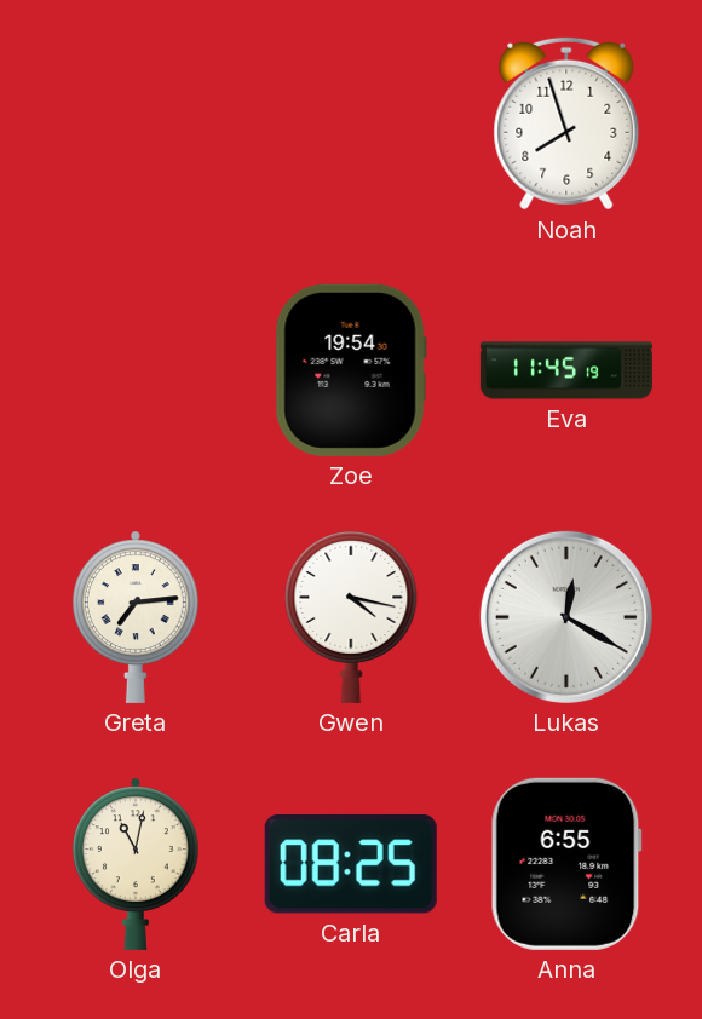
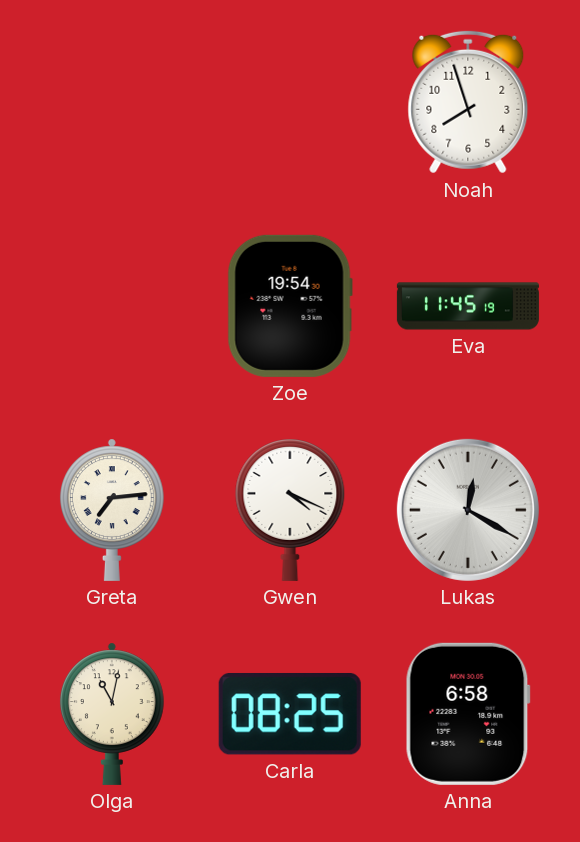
Gwen: 4:17 -> 4:19 (290, 510)
Anna: 6:55 -> 6:58 (468, 714)
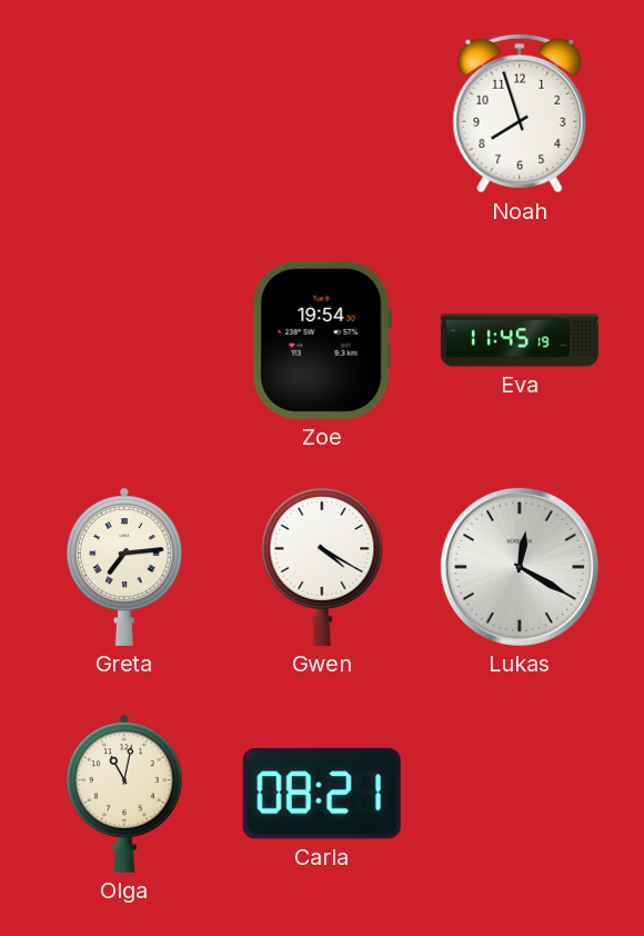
Gwen: 4:19 -> 4:20 (322, 567)
Carla: 08:25 -> 08:21 (322, 794)
Anna: 6:58 -> none (468, 714)
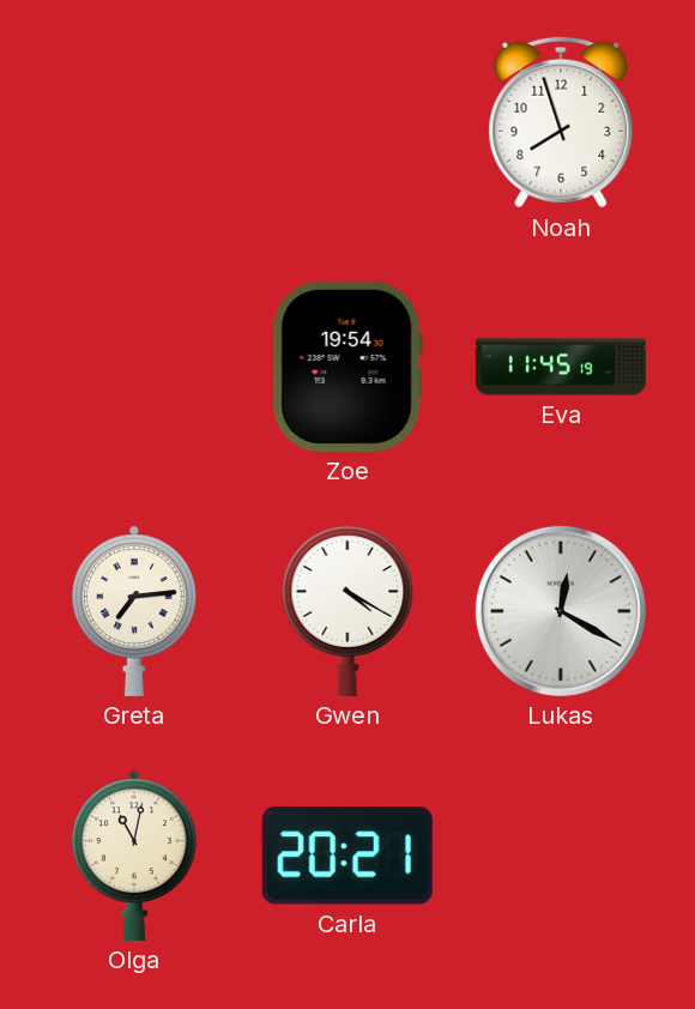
Carla: 08:21 -> 20:21 (347, 856)
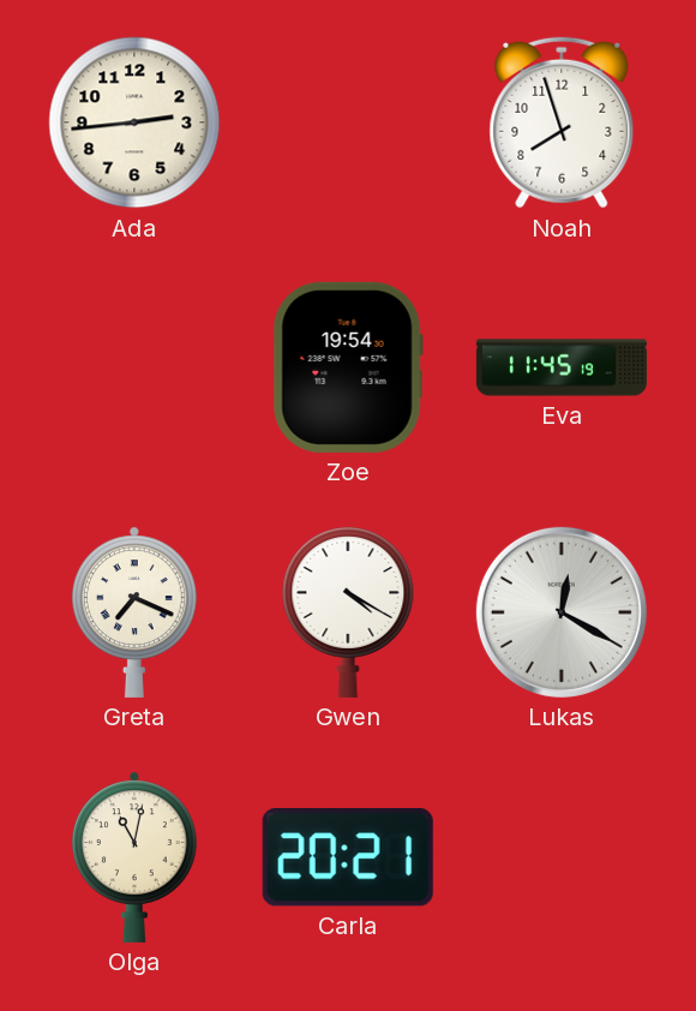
Ada: none -> 2:44 (134, 122)
Greta: 7:14 -> 7:19 (134, 612)
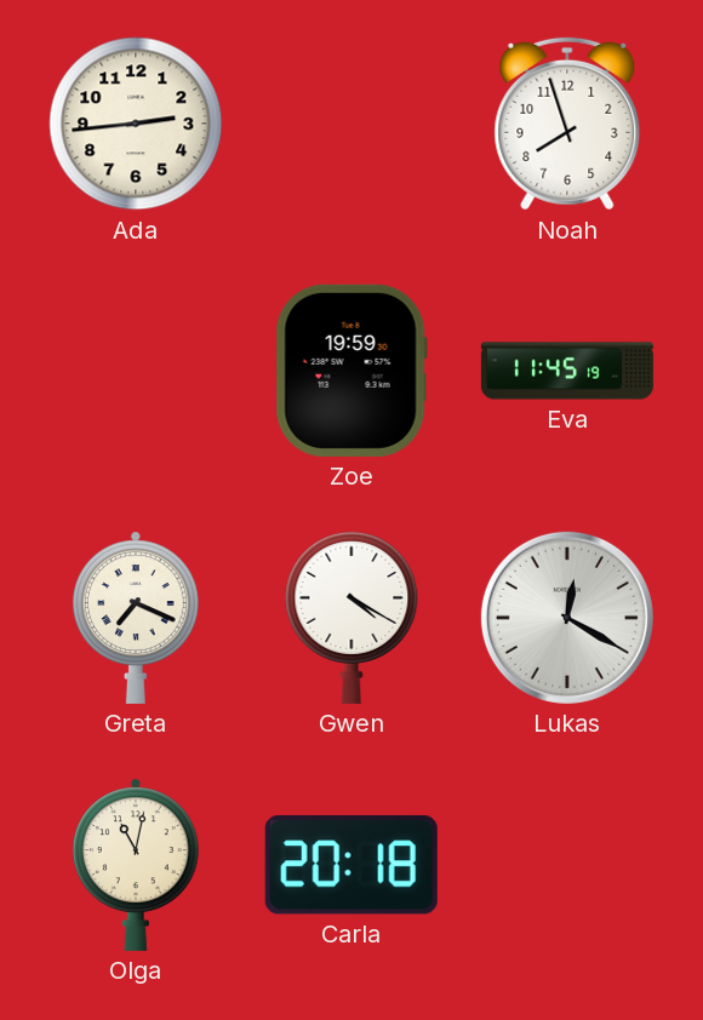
Zoe: 19:54 -> 19:59 (351, 371)
Carla: 20:21 -> 20:18 (351, 865)
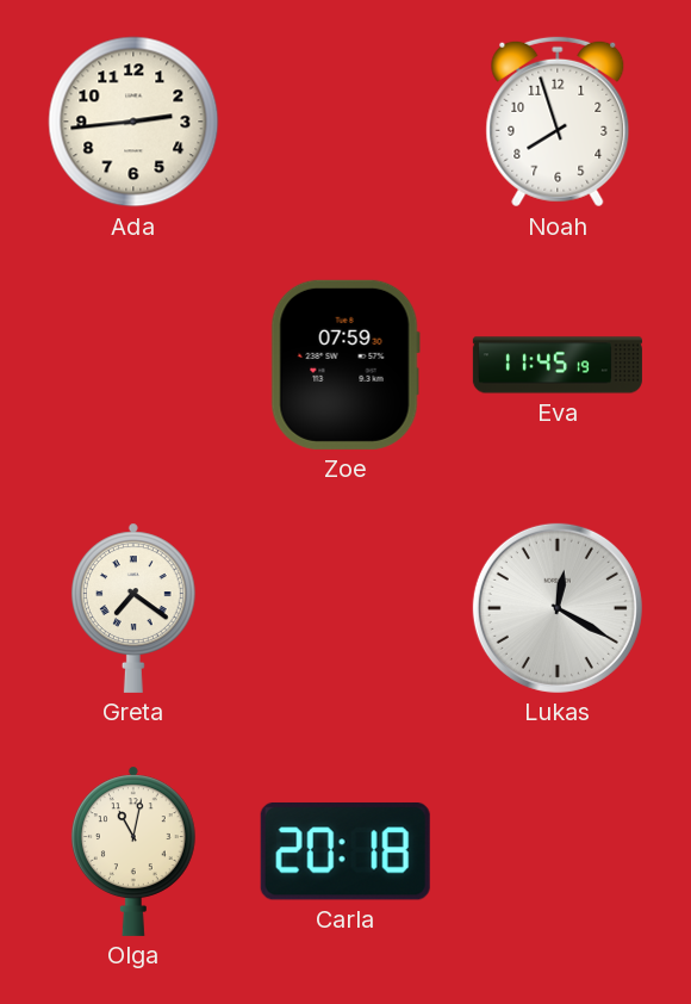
Zoe: 19:59 -> 07:59 (345, 365)
Greta: 7:19 -> 7:21 (133, 608)
Gwen: 4:20 -> none (351, 618)
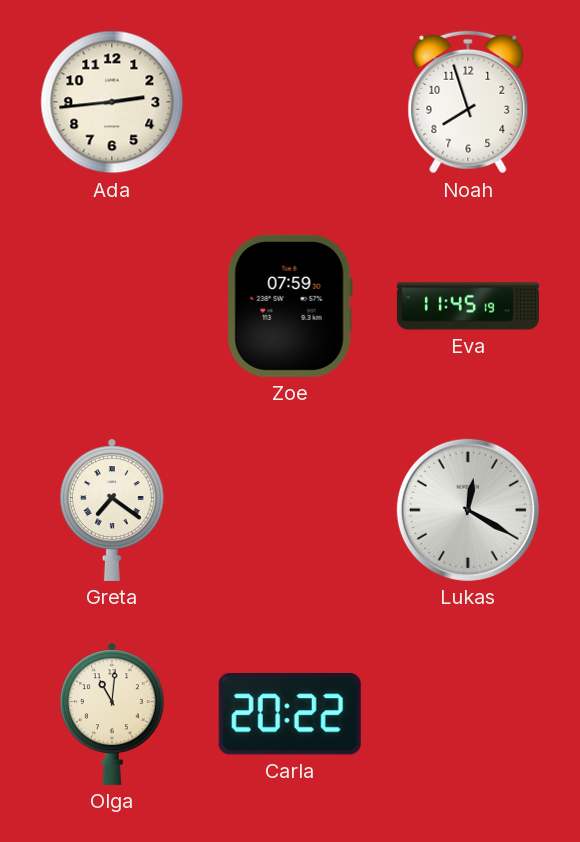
Olga: 11:02 -> 11:01 (112, 714)
Carla: 20:18 -> 20:22 (290, 714)
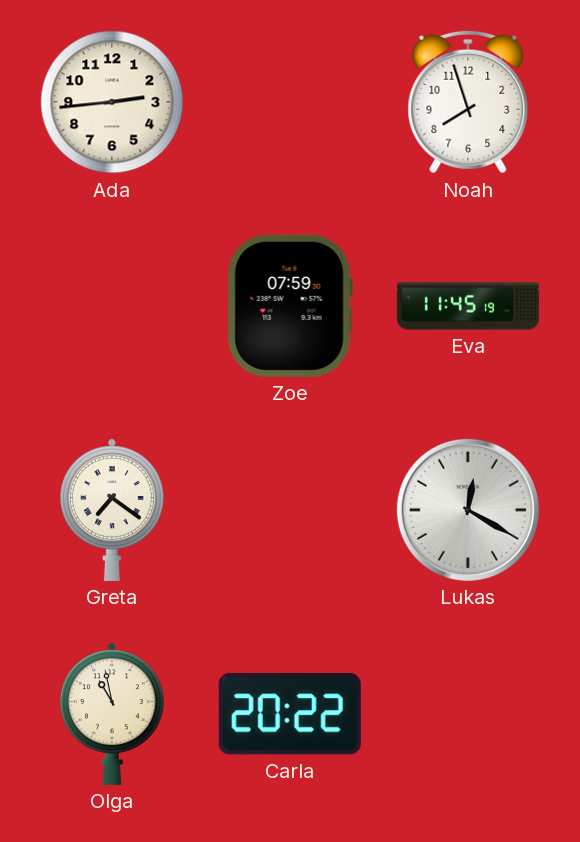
Olga: 11:01 -> 10:58 (112, 714)
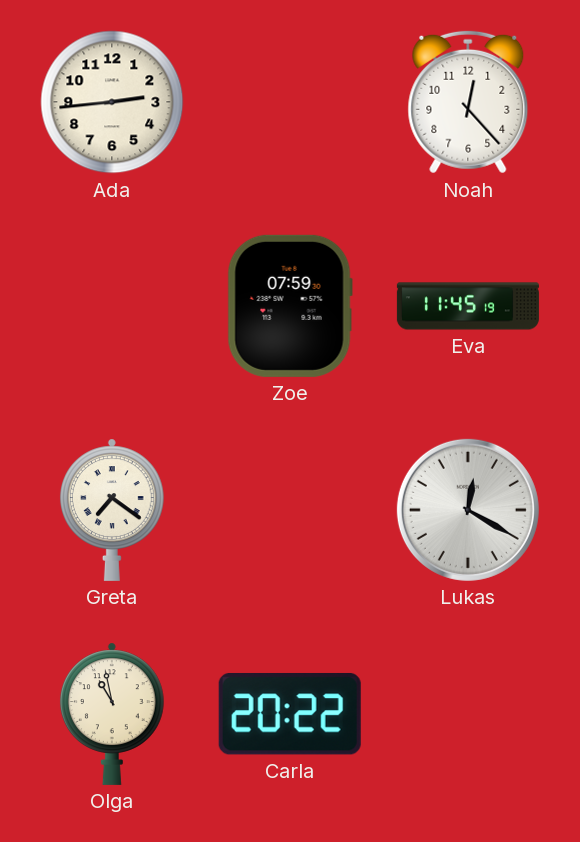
Noah: 7:57 -> 12:23 (468, 102)
